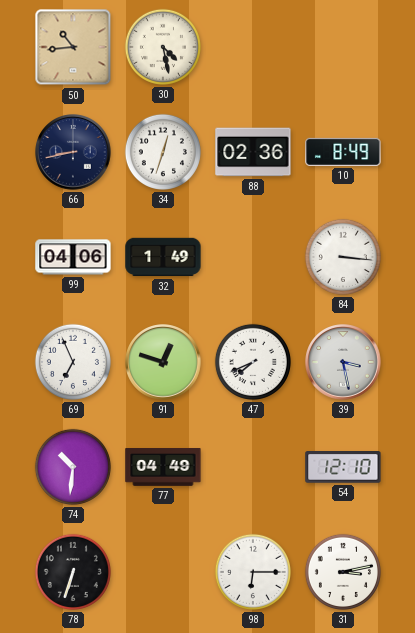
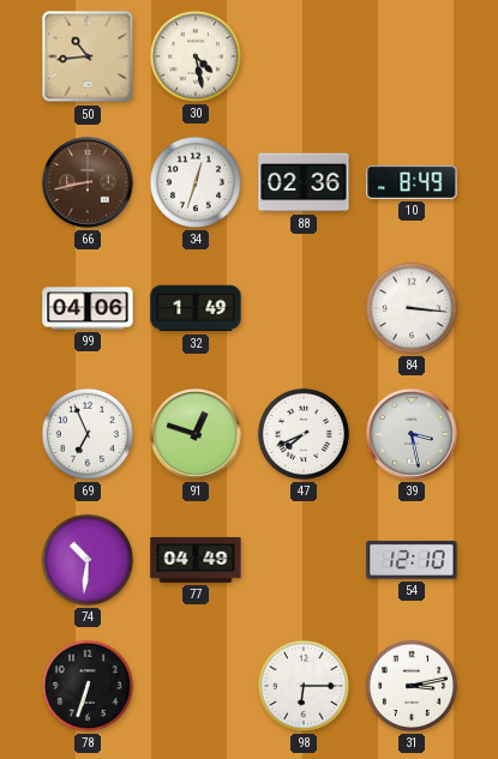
66 dial: navy -> brown (88, 182)
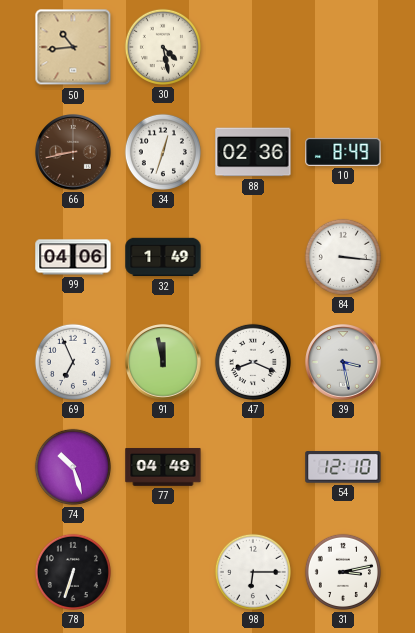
91: 12:48 -> 11:58 (163, 362)
47: 7:41 -> 8:19 (253, 362)
74: 10:31 -> 10:27 (73, 467)
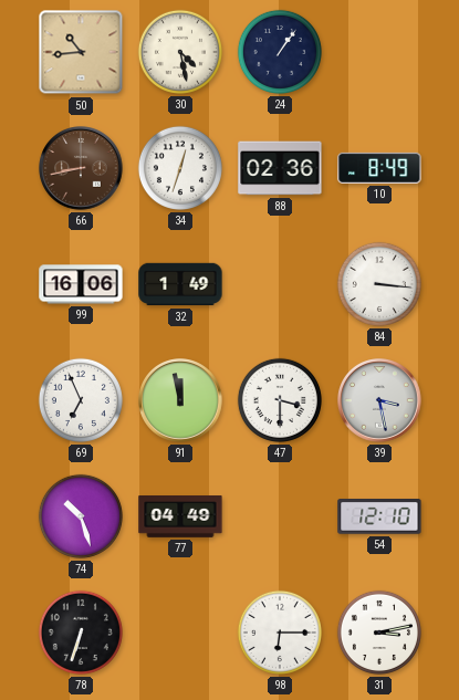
24: none -> 1:06 (280, 52)
99: 04:06 -> 16:06 (81, 284)
47: 8:19 -> 3:30 (280, 400)
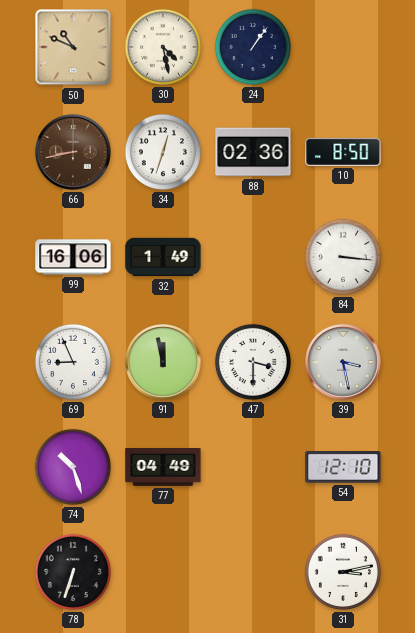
50: 10:44 -> 10:49 (73, 47)
10: 8:49 -> 8:50 (343, 152)
69: 6:56 -> 8:56 (73, 362)
98: 6:15 -> none (280, 633)
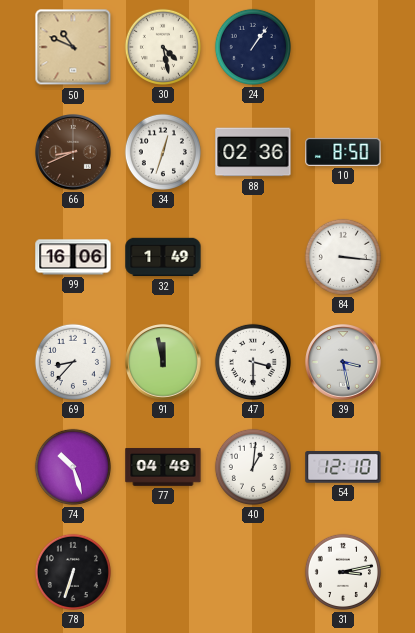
66: 8:43 -> 8:41 (73, 152)
69: 8:56 -> 8:37 (73, 362)
40: none -> 1:01 (253, 467)
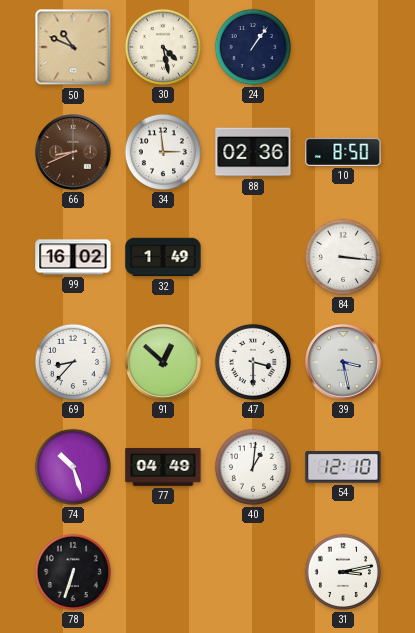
34: 12:33 -> 2:59 (163, 152)
99: 16:06 -> 16:02 (73, 257)
91: 11:58 -> 12:52 (163, 362)
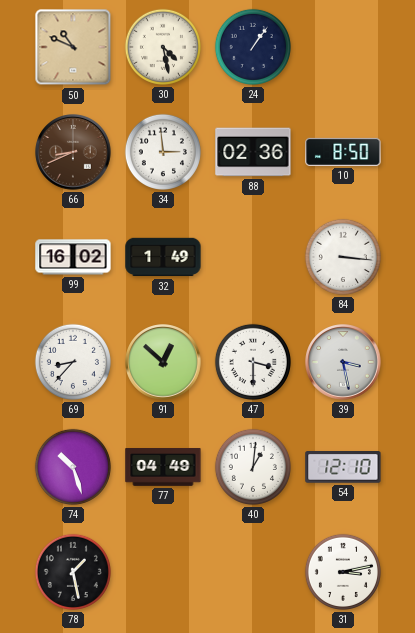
78: 6:33 -> 1:28 (73, 572)
